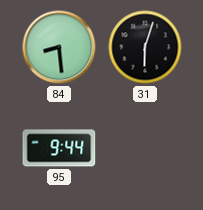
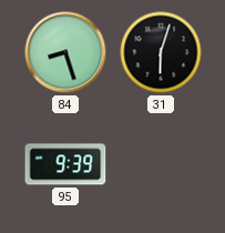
84: 8:29 -> 8:27 (65, 52)
95: 9:44 -> 9:39 (65, 164)
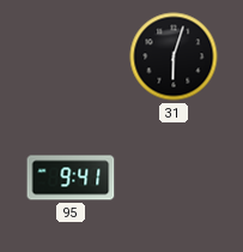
84: 8:27 -> none (65, 52)
95: 9:39 -> 9:41 (71, 178)
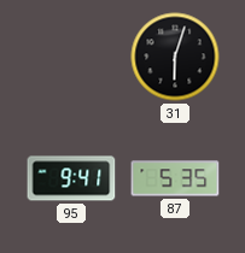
87: none -> 5:35 (175, 178)
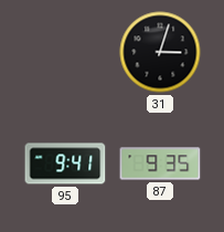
31: 6:03 -> 3:03 (160, 52)
87: 5:35 -> 9:35 (160, 164)
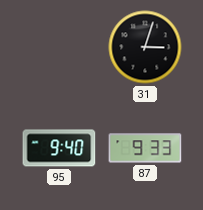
95: 9:41 -> 9:40 (59, 148)
87: 9:35 -> 9:33 (145, 148)
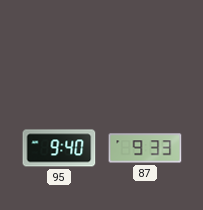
31: 3:03 -> none (145, 47)
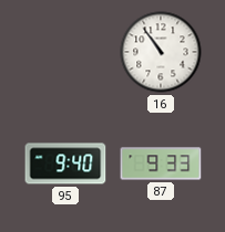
16: none -> 10:54 (161, 52)
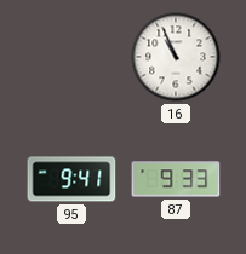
16: 10:54 -> 10:56 (176, 57)
95: 9:40 -> 9:41 (71, 179)
